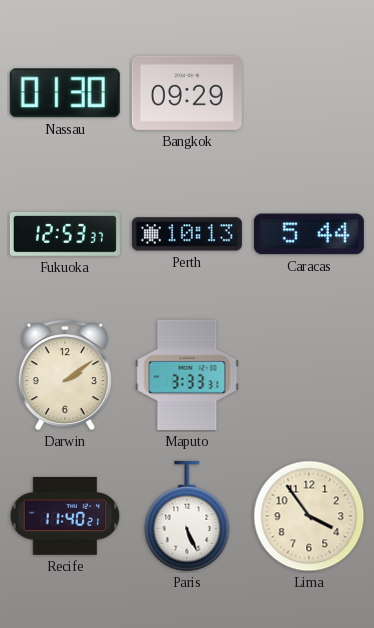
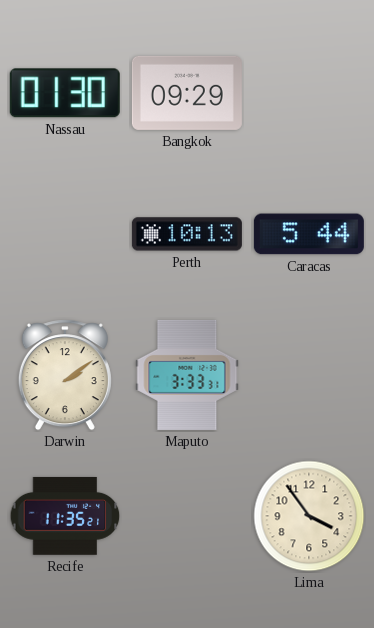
Fukuoka: 12:53 -> none (65, 235)
Recife: 11:40 -> 11:35 (65, 516)
Paris: 5:26 -> none (187, 516)
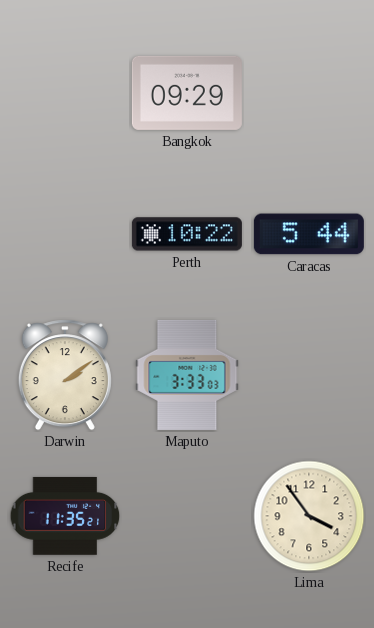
Nassau: 01:30 -> none (65, 93)
Perth: 10:13 -> 10:22 (187, 234)
Maputo: 3:33:31 -> 3:33:03 (187, 375)
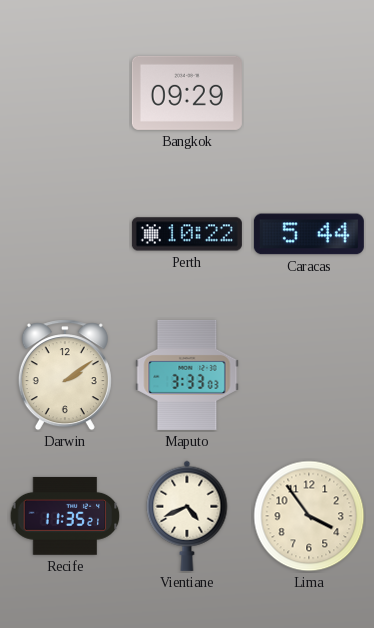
Vientiane: none -> 4:41 (187, 516)
